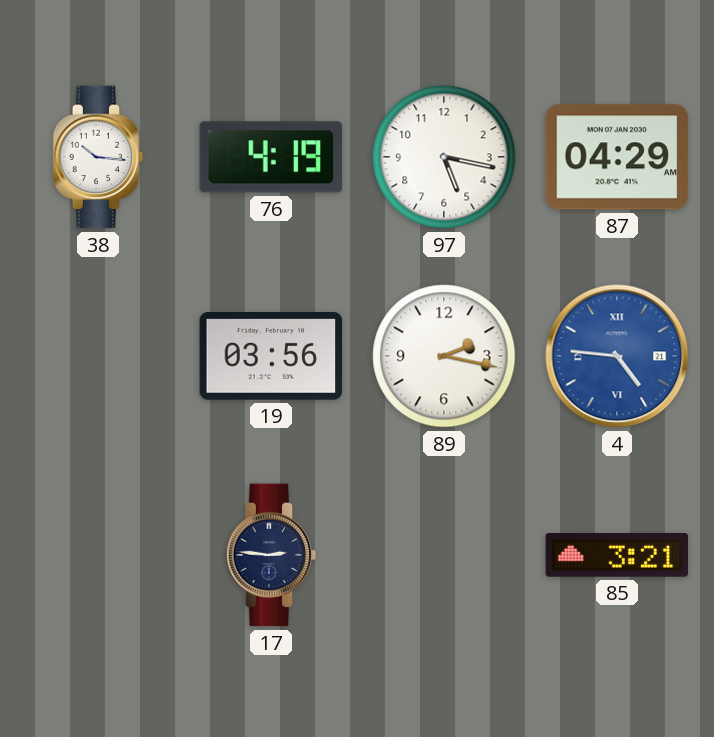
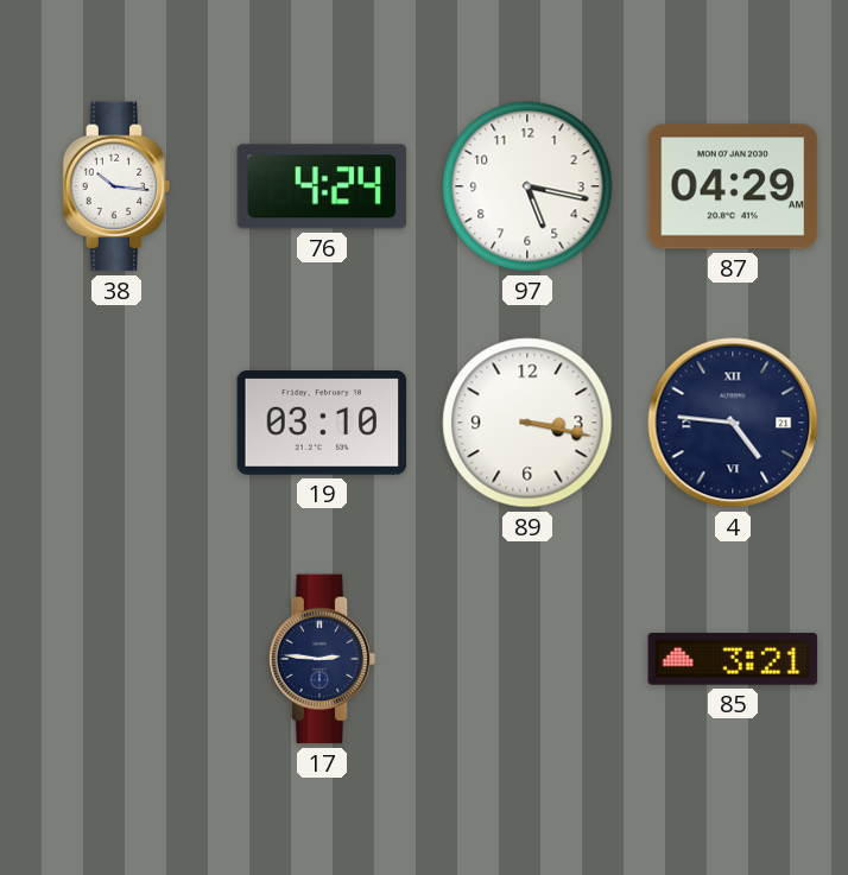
76: 4:19 -> 4:24 (322, 186)
19: 03:56 -> 03:10 (322, 424)
89: 2:17 -> 3:17 (527, 423)
4 dial: blue -> navy (733, 423)
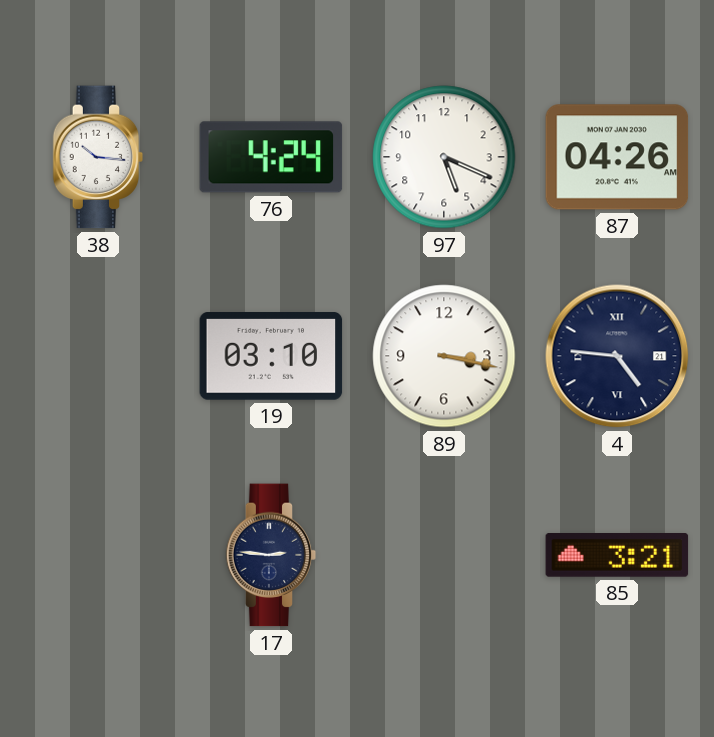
97: 5:17 -> 5:19 (444, 157)
87: 04:29 -> 04:26 (617, 157)
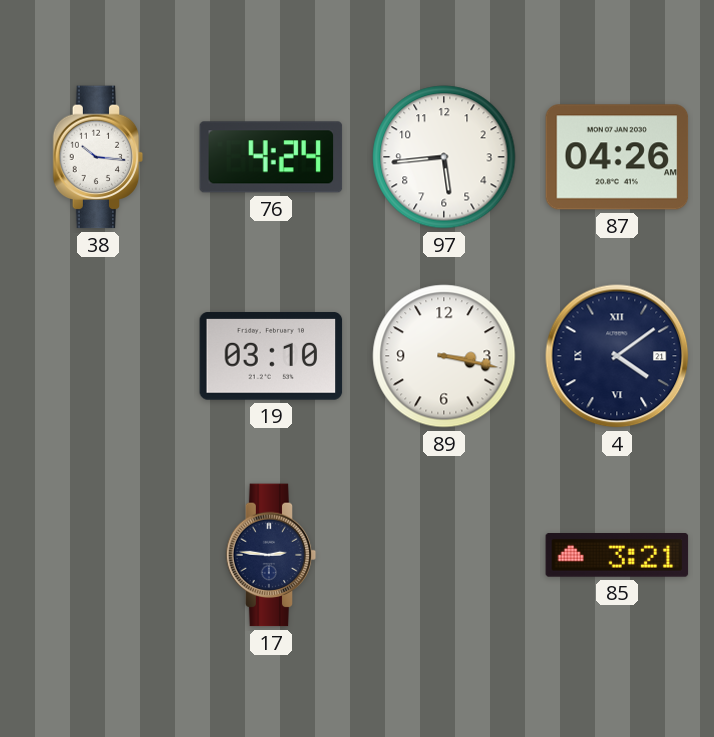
97: 5:19 -> 5:44 (444, 157)
4: 4:46 -> 4:09 (617, 356)
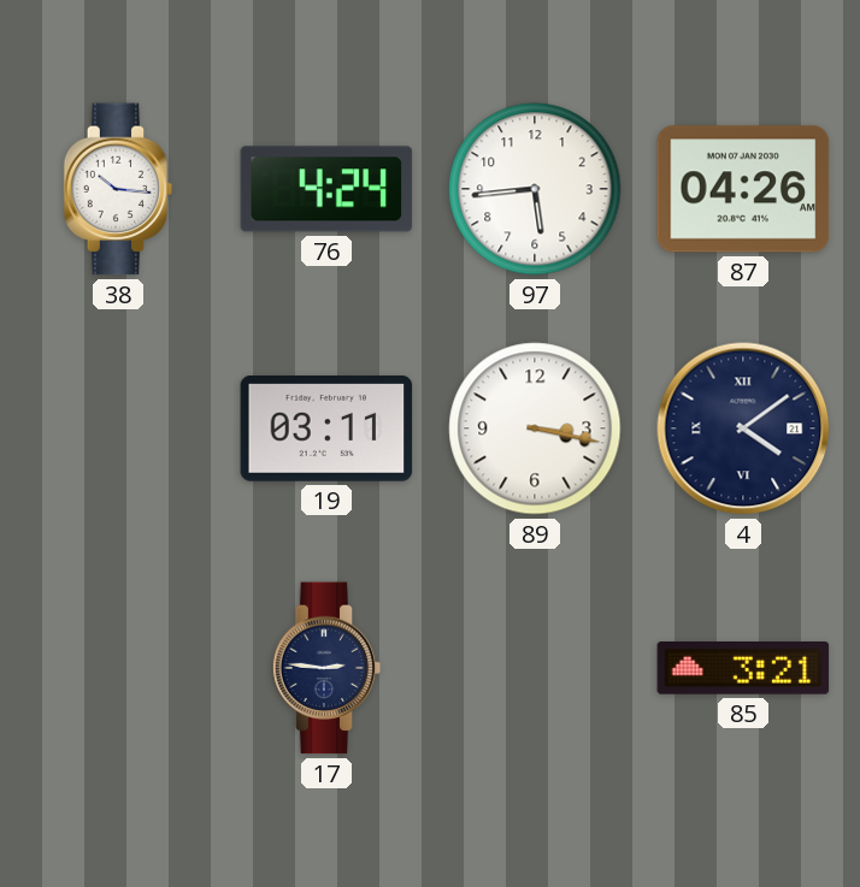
19: 03:10 -> 03:11 (326, 430)
